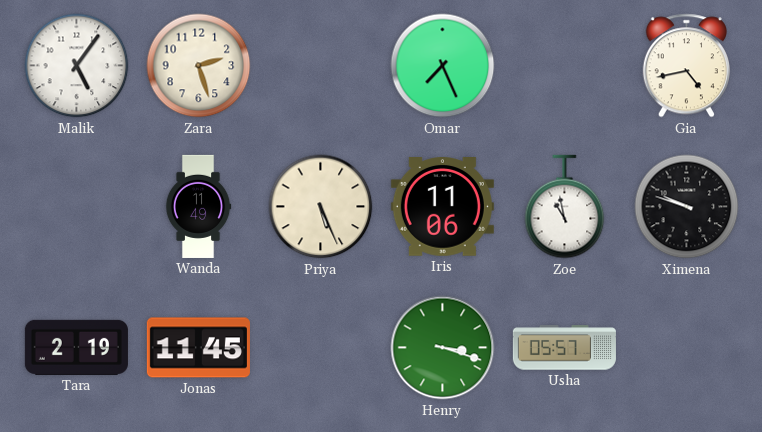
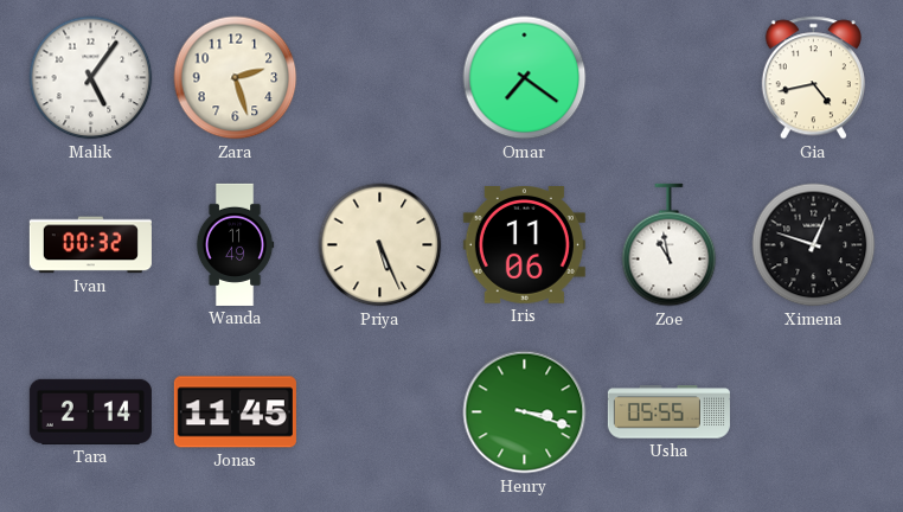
Omar: 7:26 -> 7:21 (525, 78)
Ivan: none -> 00:32 (90, 245)
Ximena: 9:48 -> 12:48 (814, 245)
Tara: 2:19 -> 2:14 (90, 411)
Usha: 05:57 -> 05:55 (668, 412)
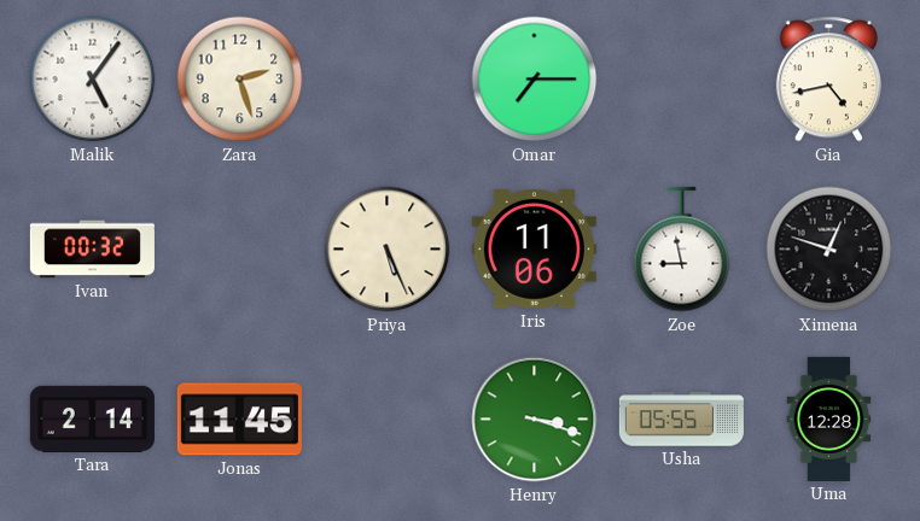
Omar: 7:21 -> 7:15 (535, 80)
Wanda: 11:49 -> none (235, 244)
Zoe: 10:58 -> 8:58 (682, 250)
Uma: none -> 12:28 (829, 418)
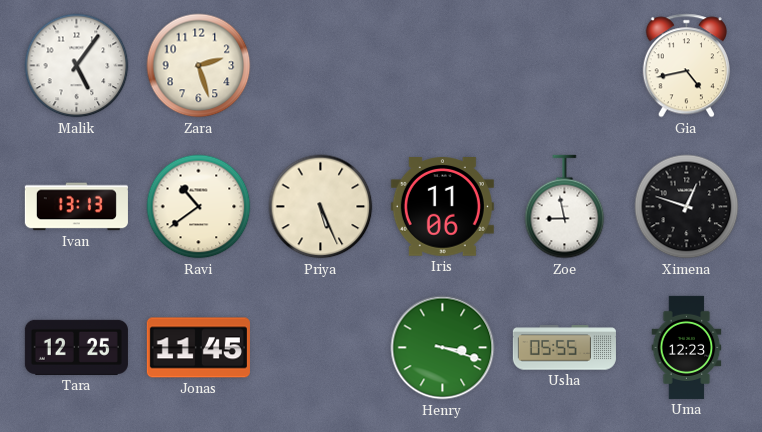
Omar: 7:15 -> none (535, 80)
Ivan: 00:32 -> 13:13 (76, 207)
Ravi: none -> 10:39 (199, 207)
Tara: 2:14 -> 12:25 (76, 347)
Uma: 12:28 -> 12:23 (687, 347)
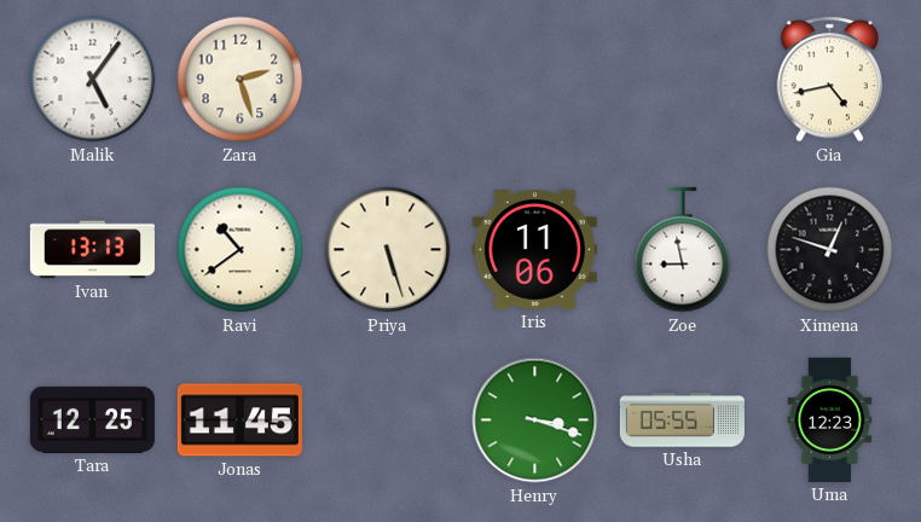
Priya: 5:26 -> 5:27 (388, 250)
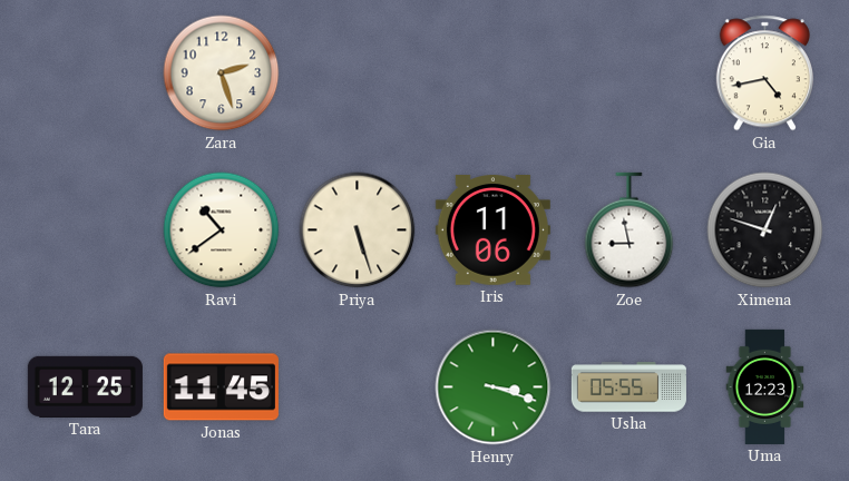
Malik: 5:06 -> none (93, 80)
Ivan: 13:13 -> none (92, 250)
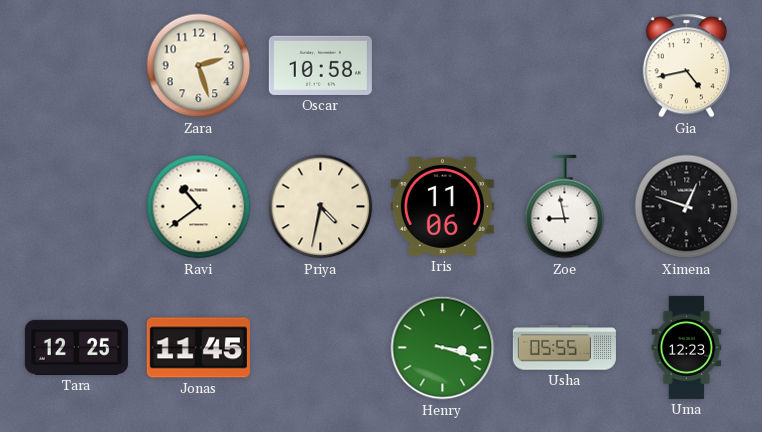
Oscar: none -> 10:58 (320, 65)
Priya: 5:27 -> 4:32 (321, 207)
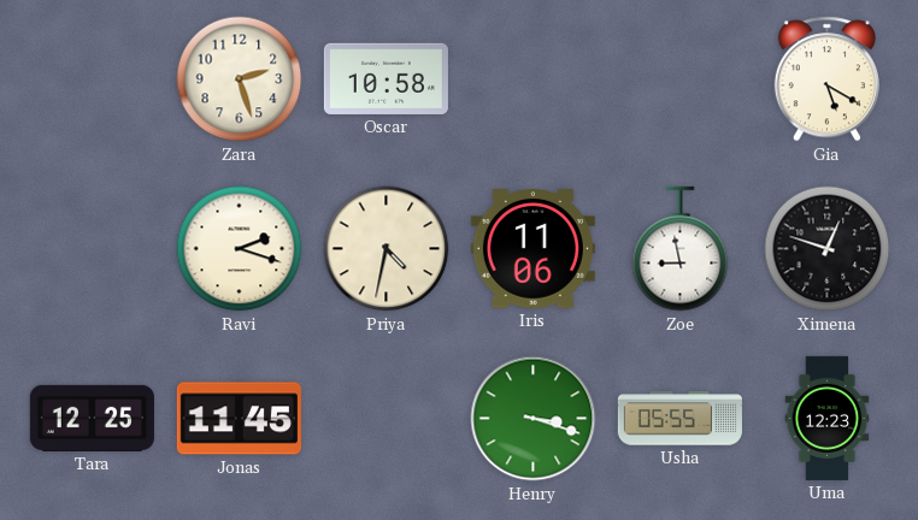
Gia: 4:43 -> 5:20 (826, 79)
Ravi: 10:39 -> 2:18 (240, 249)
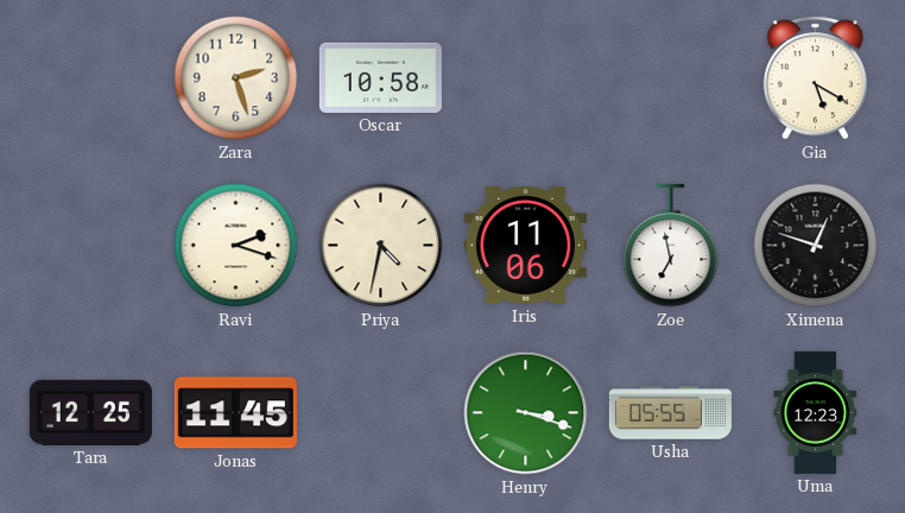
Zoe: 8:58 -> 6:58 (671, 246)
